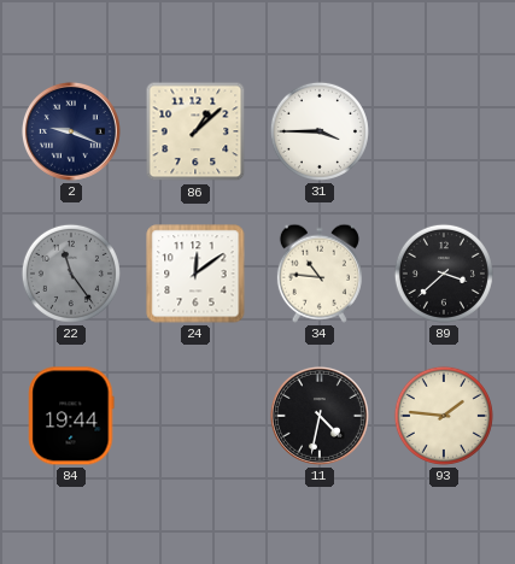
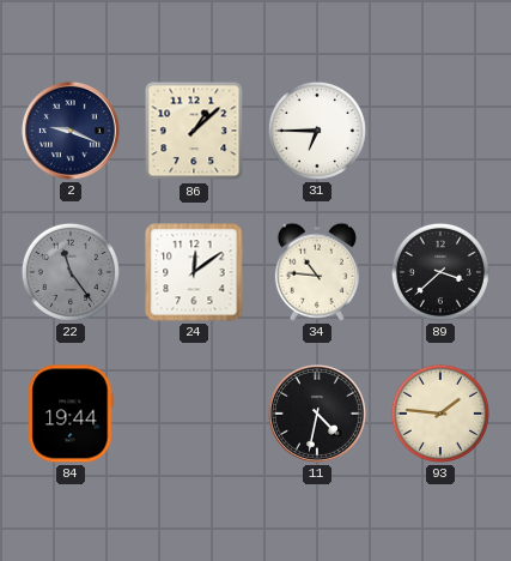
31: 3:45 -> 6:45 (317, 131)
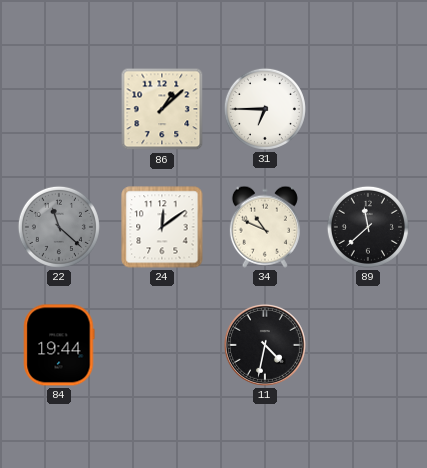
2: 9:19 -> none (71, 131)
22: 11:24 -> 11:22 (59, 227)
34: 10:46 -> 10:49 (265, 227)
89: 3:38 -> 11:38 (368, 227)
93: 1:46 -> none (440, 414)
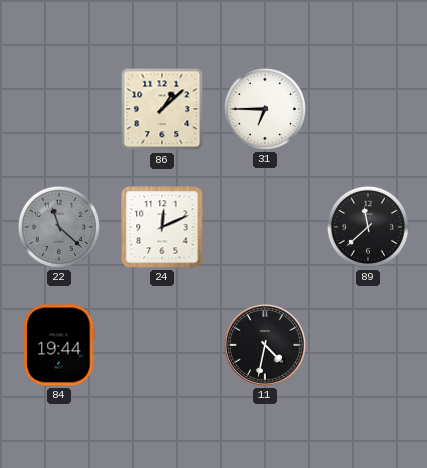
24: 12:09 -> 12:11 (162, 227)
34: 10:49 -> none (265, 227)
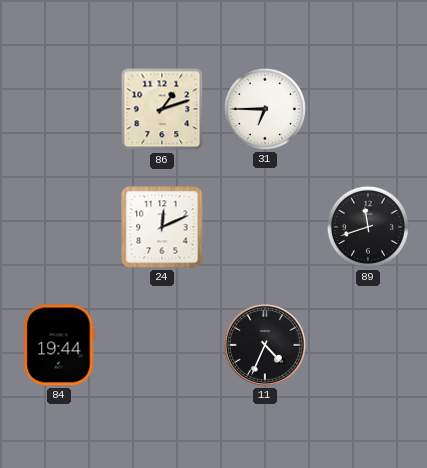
86: 1:08 -> 1:12 (162, 109)
22: 11:22 -> none (59, 227)
89: 11:38 -> 11:42 (368, 227)
11: 4:32 -> 4:34 (265, 345)
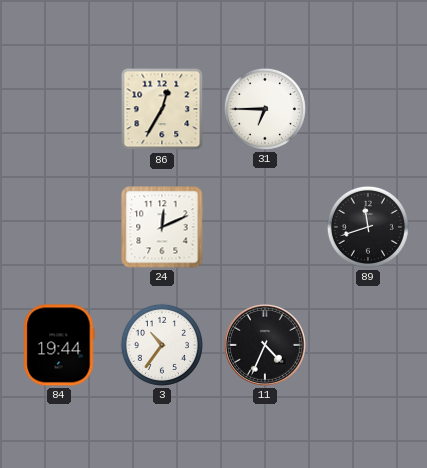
86: 1:12 -> 12:35 (162, 109)
3: none -> 10:36 (162, 345)
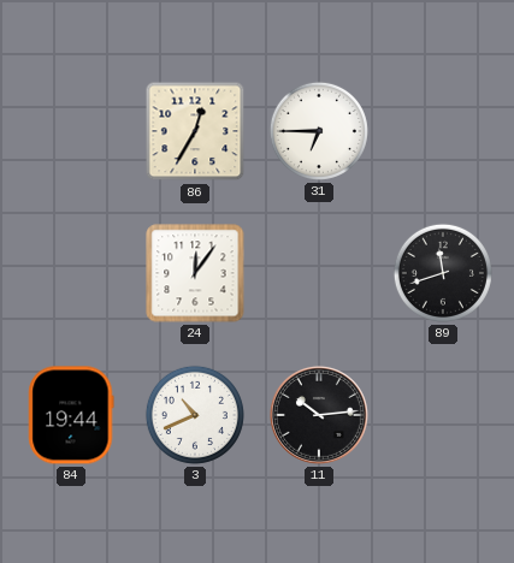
24: 12:11 -> 12:06 (195, 273)
3: 10:36 -> 10:41 (195, 415)
11: 4:34 -> 10:14 (319, 415)
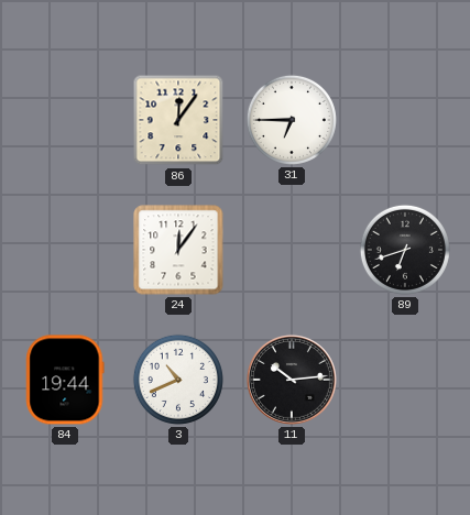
86: 12:35 -> 12:06 (178, 120)
89: 11:42 -> 6:42 (405, 250)
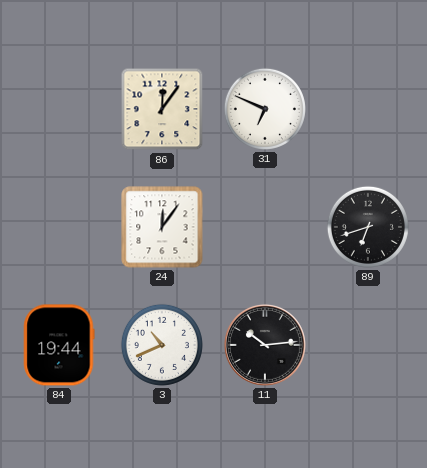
31: 6:45 -> 6:49 (265, 109)
